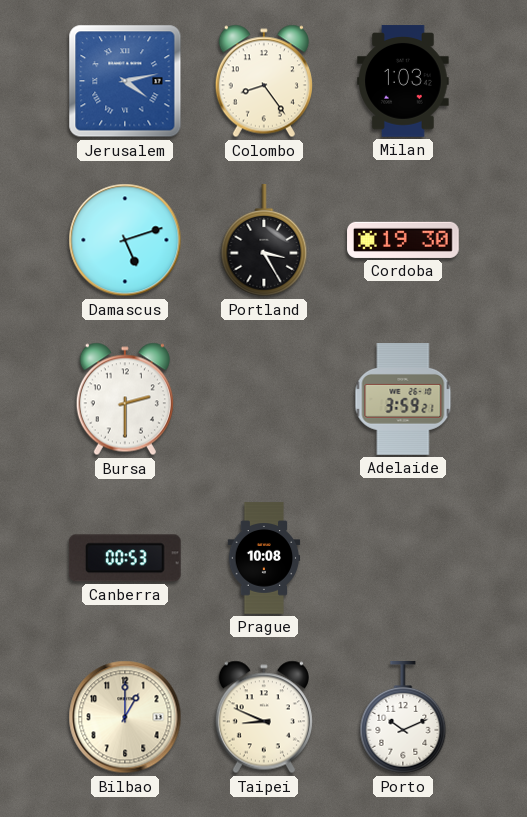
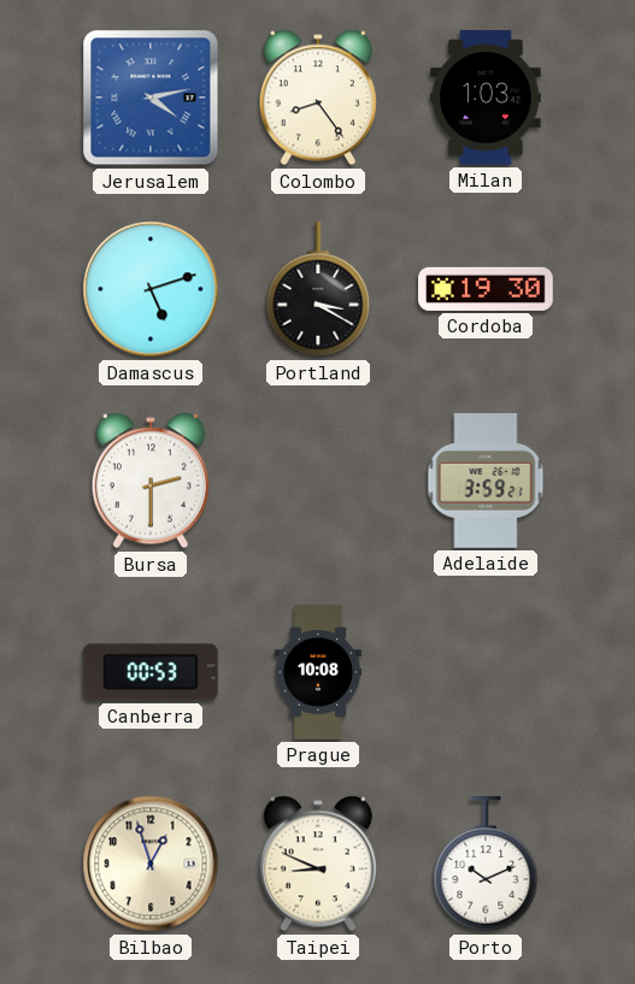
Portland: 3:25 -> 3:20 (318, 290)
Bilbao: 1:00 -> 12:57 (151, 864)
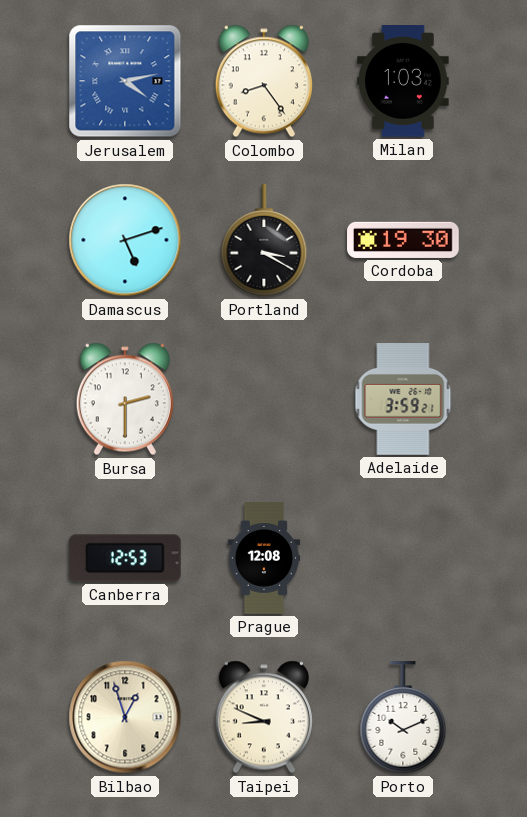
Canberra: 00:53 -> 12:53 (125, 558)
Prague: 10:08 -> 12:08 (264, 558)
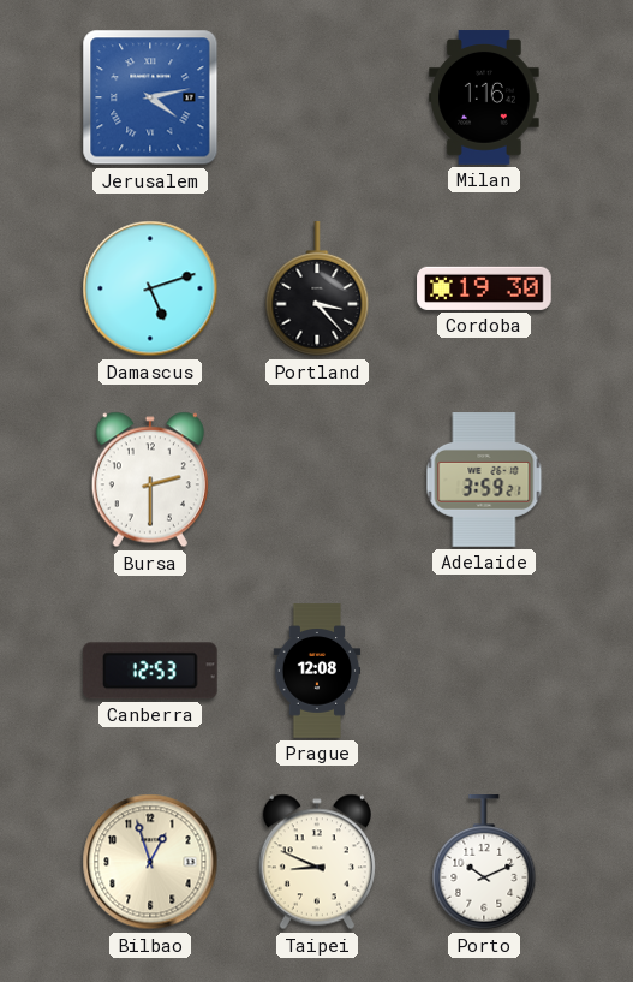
Colombo: 8:24 -> none (264, 81)
Milan: 1:03 -> 1:16 (484, 97)
Portland: 3:20 -> 3:23 (317, 290)
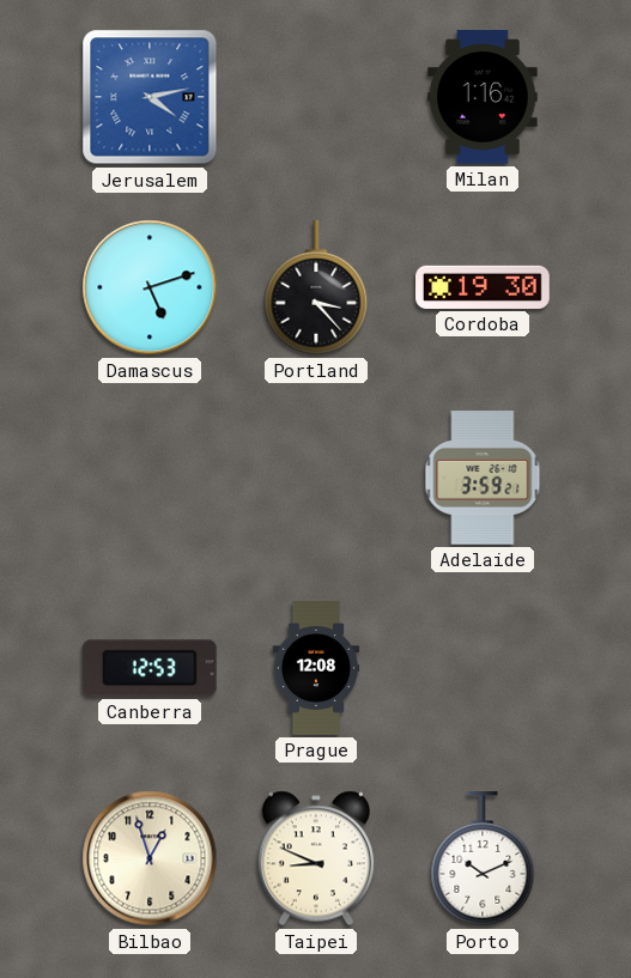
Bursa: 2:30 -> none (150, 480)
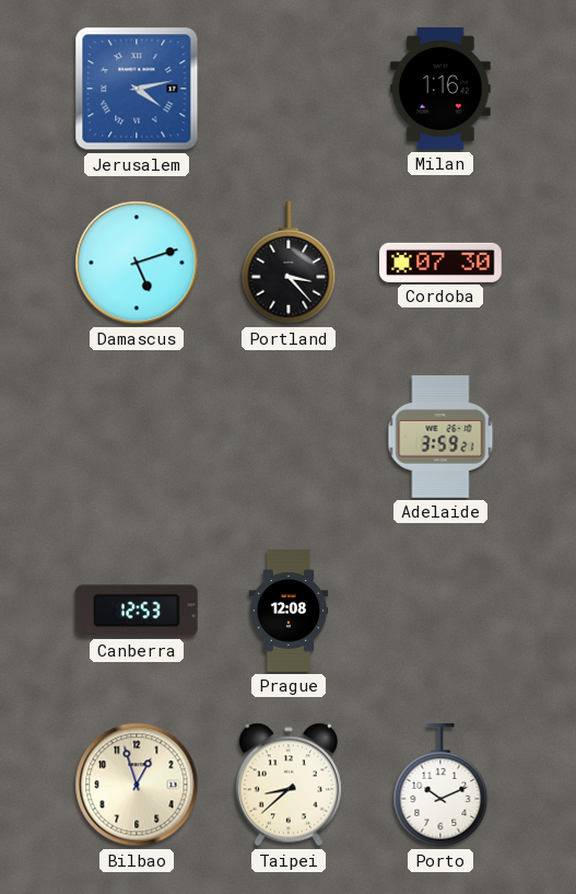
Cordoba: 19:30 -> 07:30 (440, 263)
Taipei: 8:49 -> 8:38 (289, 785)
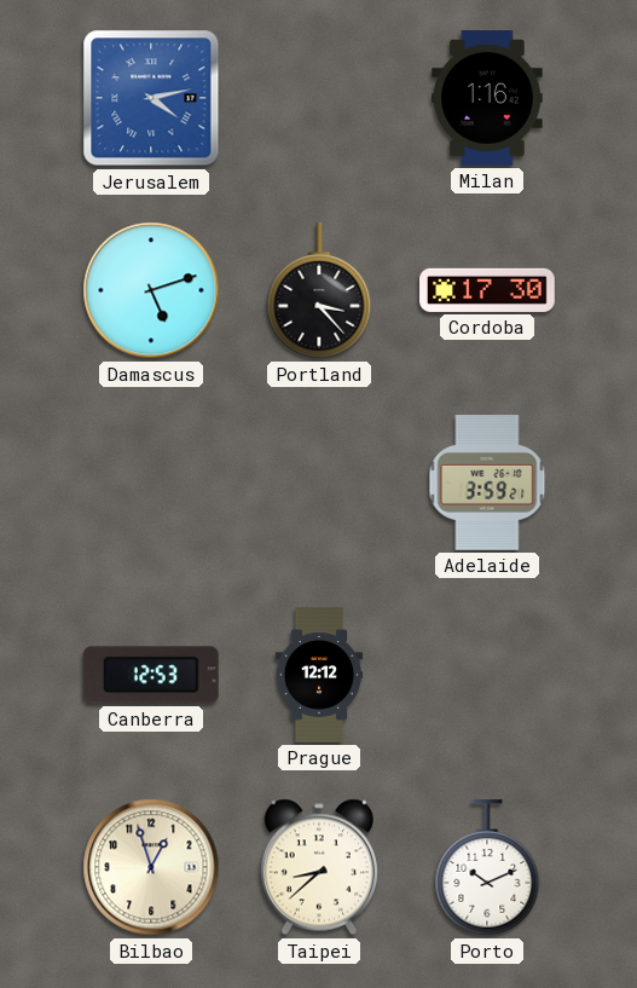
Cordoba: 07:30 -> 17:30 (487, 290)
Prague: 12:08 -> 12:12 (319, 675)
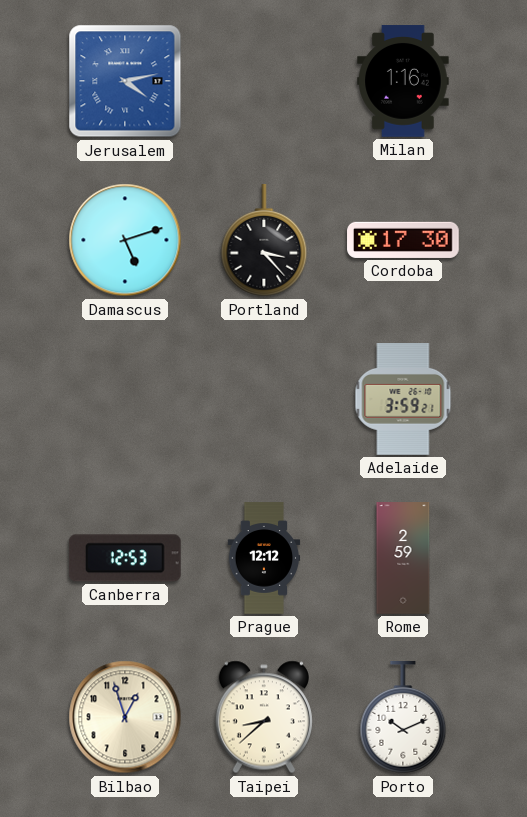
Rome: none -> 2:59 (403, 558)
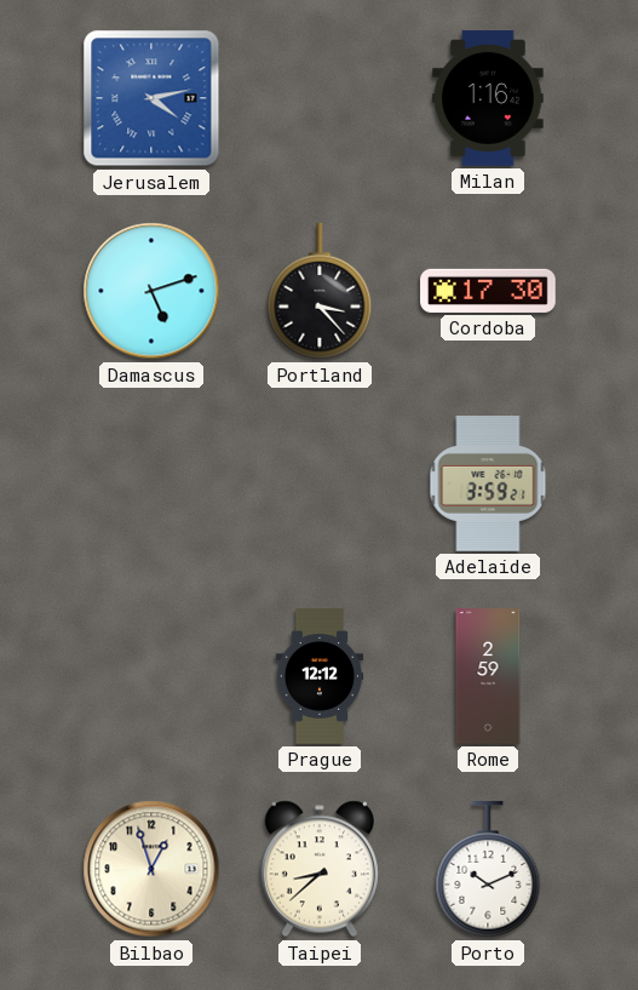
Canberra: 12:53 -> none (125, 558)
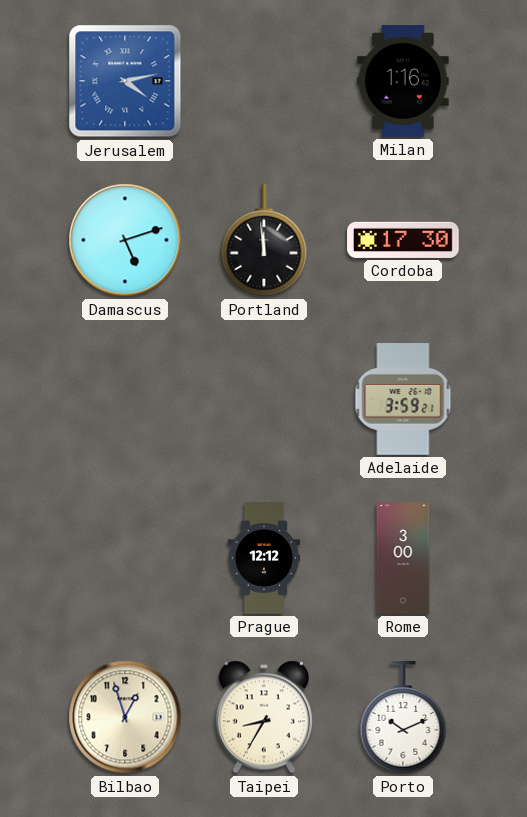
Portland: 3:23 -> 11:59 (264, 241)
Rome: 2:59 -> 3:00 (403, 558)
Taipei: 8:38 -> 8:35 (264, 717)
